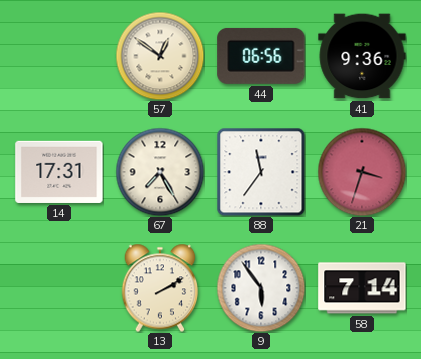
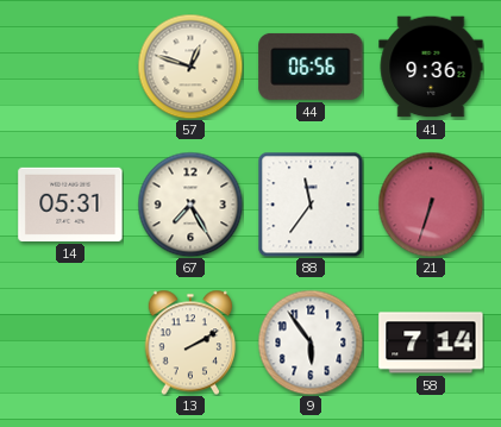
57: 12:51 -> 12:48 (190, 67)
14: 17:31 -> 05:31 (70, 205)
21: 3:33 -> 6:33 (431, 205)
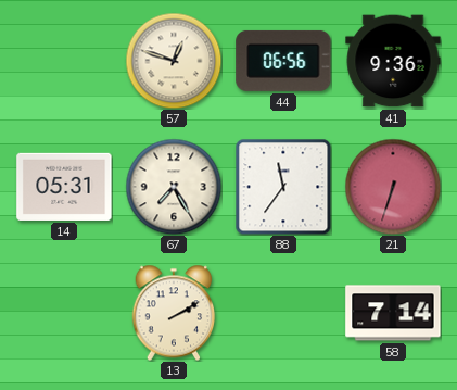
9: 5:54 -> none (311, 343)
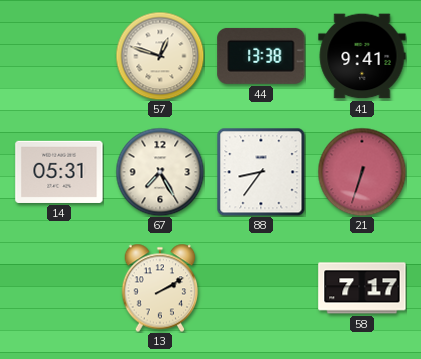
44: 06:56 -> 13:38 (261, 56)
41: 9:36 -> 9:41 (362, 56)
88: 11:36 -> 8:36 (261, 172)
58: 7:14 -> 7:17 (362, 288)
